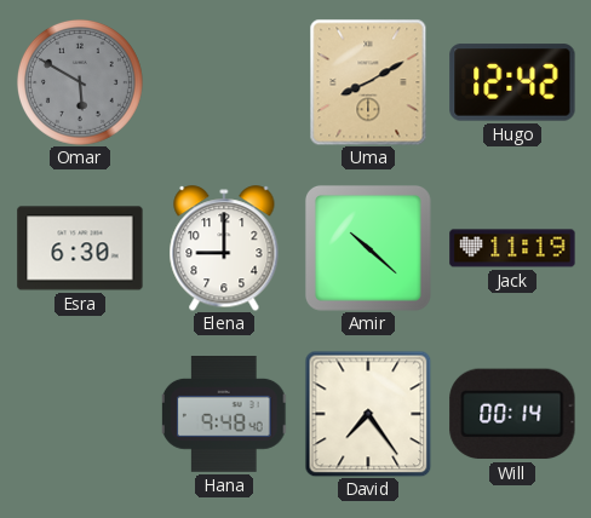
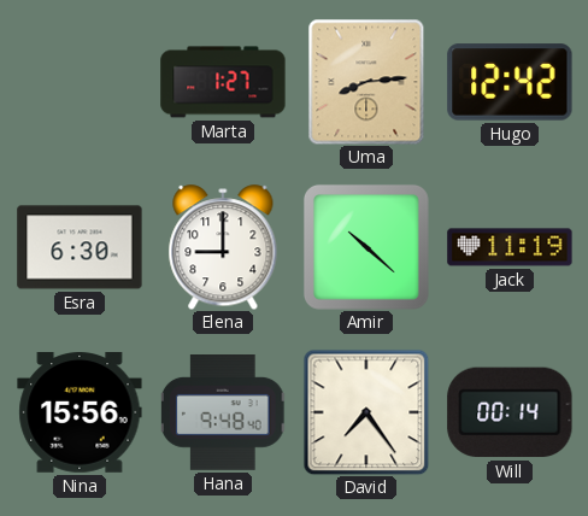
Omar: 5:50 -> none (80, 82)
Marta: none -> 1:27 (223, 82)
Uma: 8:10 -> 8:14 (366, 82)
Nina: none -> 15:56 (80, 414)
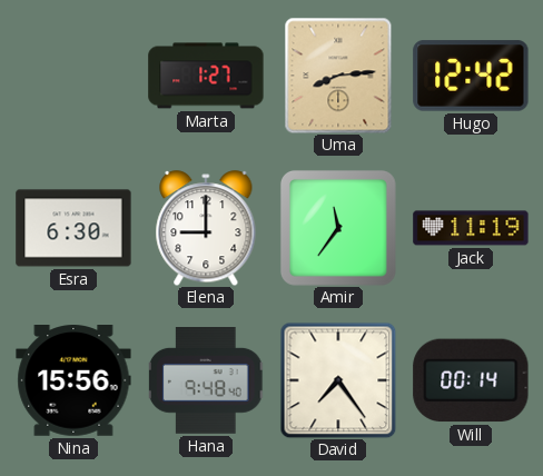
Amir: 10:22 -> 11:36 (338, 228)
